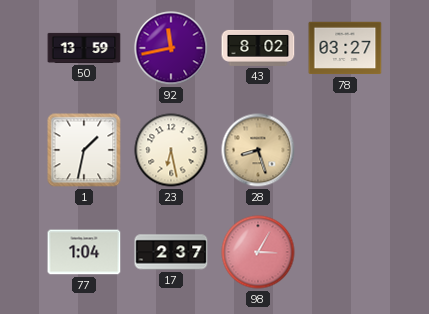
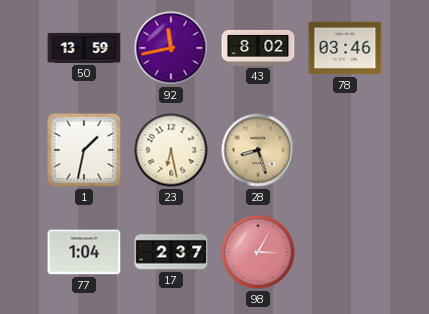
78: 03:27 -> 03:46 (345, 48)
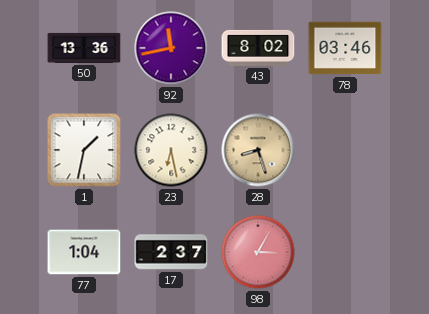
50: 13:59 -> 13:36 (84, 48)
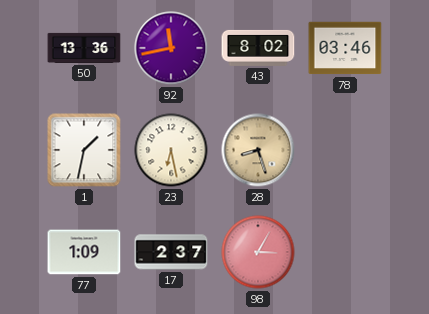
77: 1:04 -> 1:09 (84, 252)
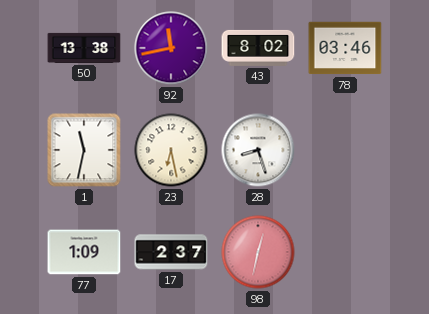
50: 13:36 -> 13:38 (84, 48)
1: 1:32 -> 11:32 (84, 150)
28 dial: champagne -> white (258, 150)
98: 3:05 -> 12:32 (258, 252)
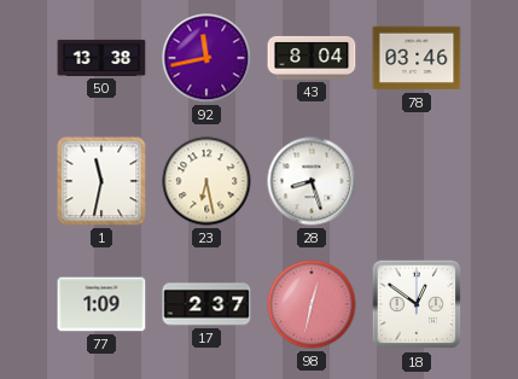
43: 8:02 -> 8:04 (312, 58)
18: none -> 12:51 (417, 304)
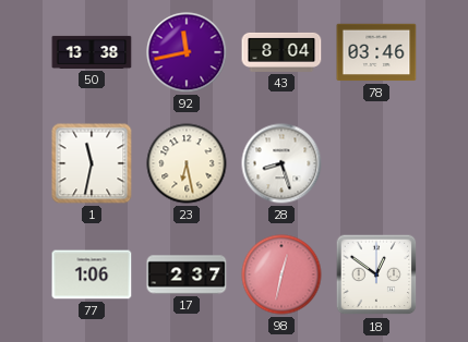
77: 1:09 -> 1:06 (92, 274)
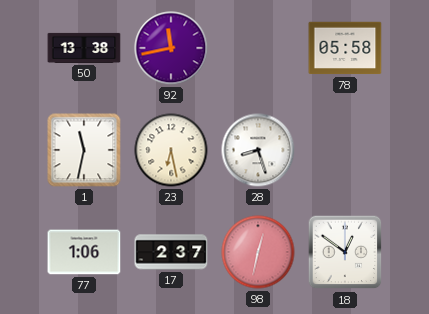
43: 8:04 -> none (281, 52)
78: 03:46 -> 05:58 (345, 48)
